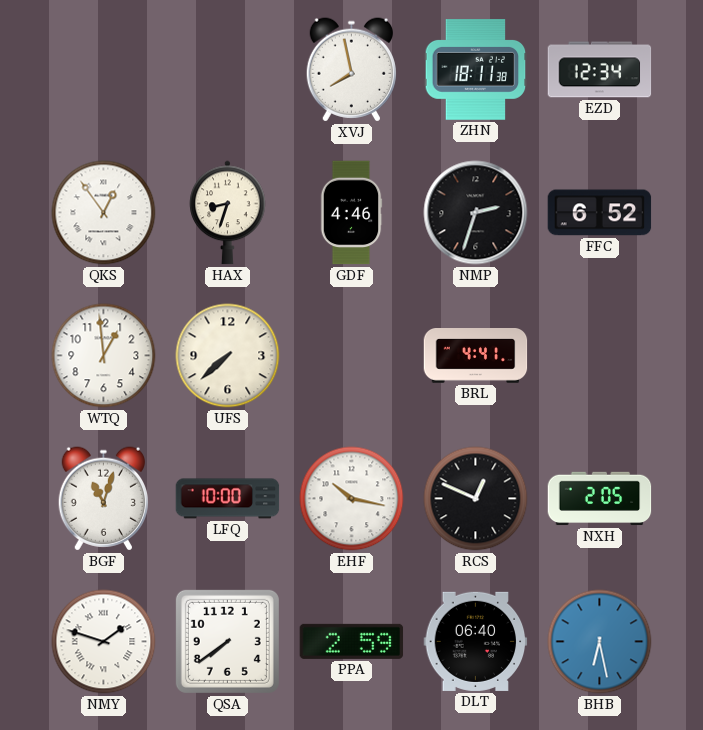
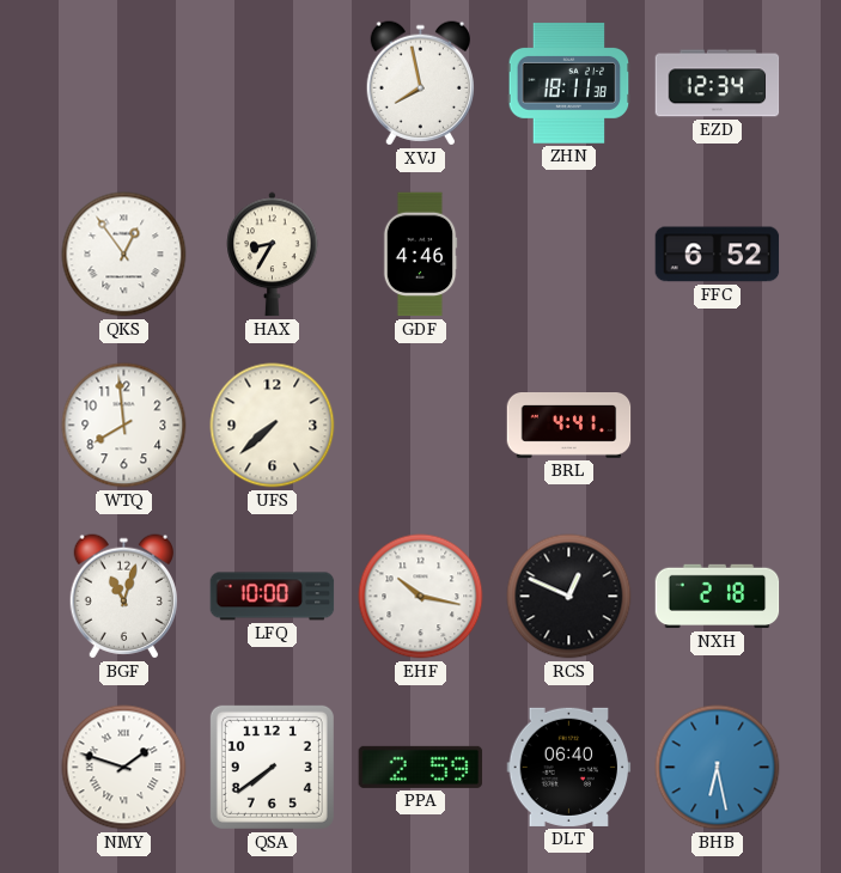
HAX: 8:33 -> 8:35 (273, 255)
NMP: 2:33 -> none (476, 213)
WTQ: 12:59 -> 7:59 (124, 426)
NXH: 2:05 -> 2:18 (718, 597)
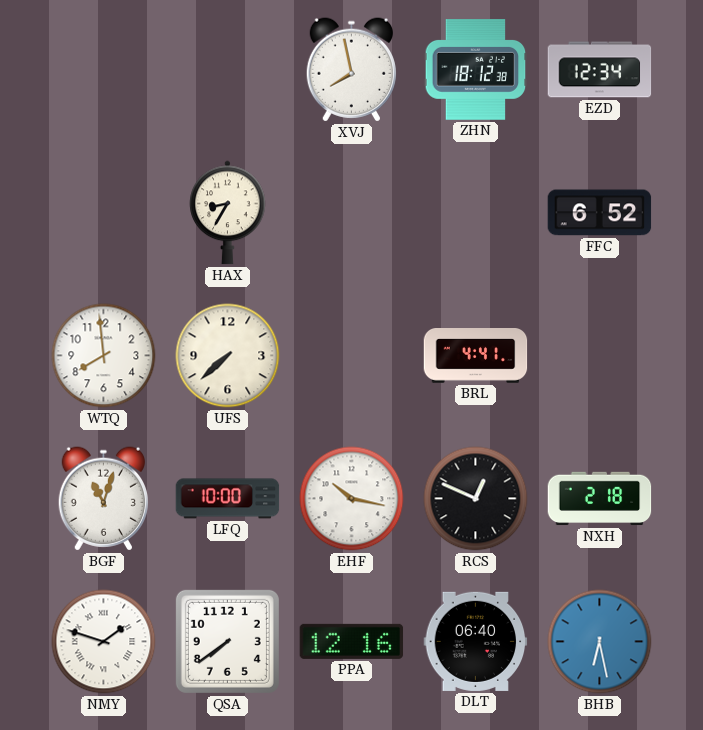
ZHN: 18:11 -> 18:12 (476, 70)
QKS: 12:54 -> none (124, 255)
GDF: 4:46 -> none (420, 255)
PPA: 2:59 -> 12:16 (352, 641)
